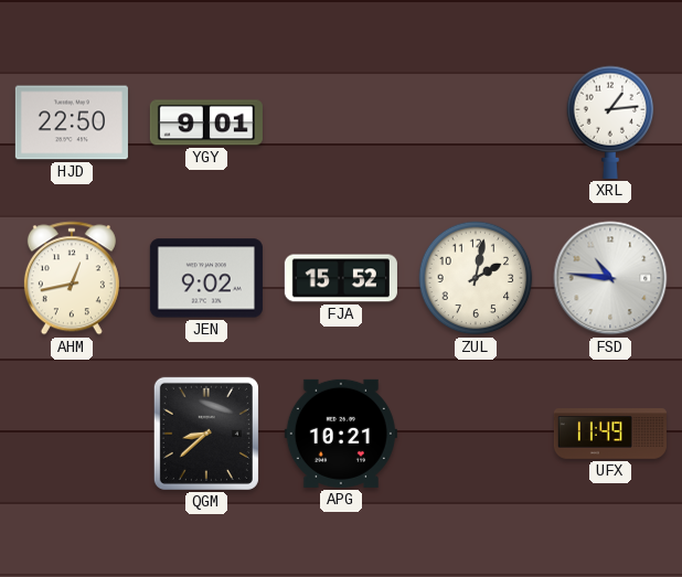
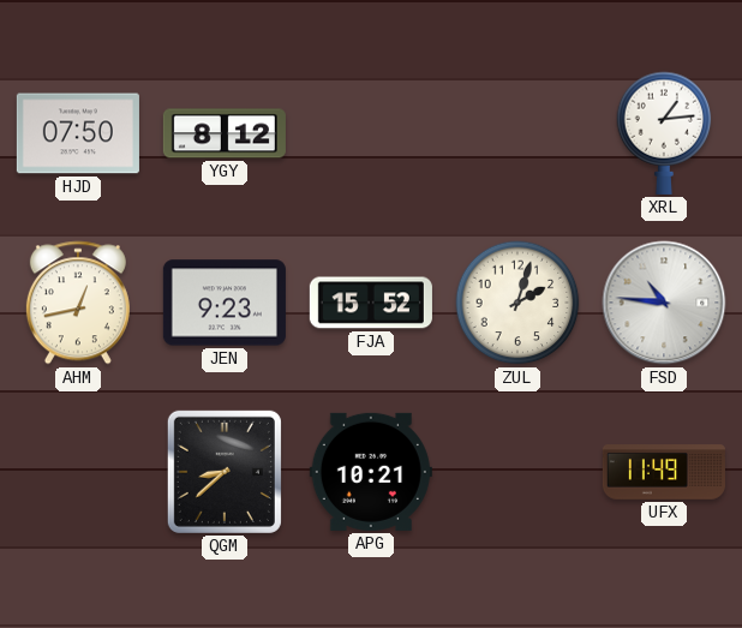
HJD: 22:50 -> 07:50 (78, 133)
YGY: 9:01 -> 8:12 (225, 133)
JEN: 9:02 -> 9:23 (225, 303)
ZUL: 2:02 -> 2:03 (517, 303)
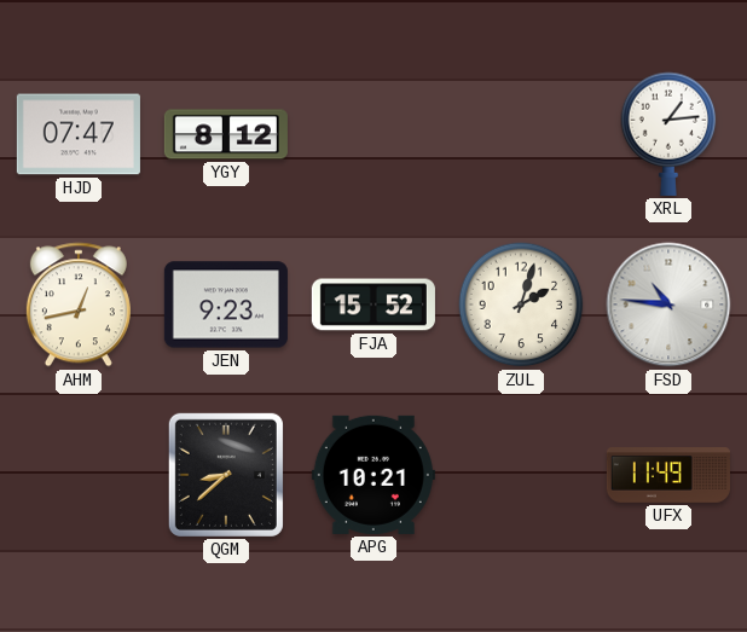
HJD: 07:50 -> 07:47 (79, 134)
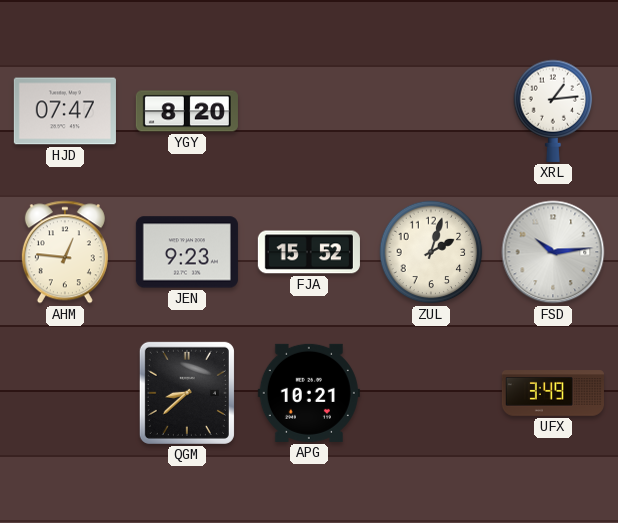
YGY: 8:12 -> 8:20 (187, 111)
AHM: 12:43 -> 12:46 (65, 252)
FSD: 10:46 -> 10:14 (553, 252)
UFX: 11:49 -> 3:49 (553, 393)
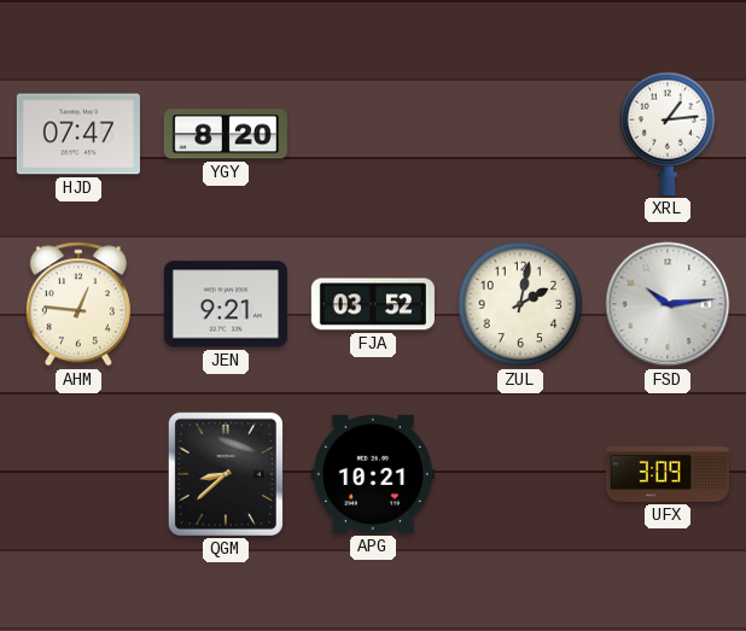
JEN: 9:23 -> 9:21 (226, 304)
FJA: 15:52 -> 03:52 (373, 304)
ZUL: 2:03 -> 2:02 (520, 304)
UFX: 3:49 -> 3:09 (668, 474)
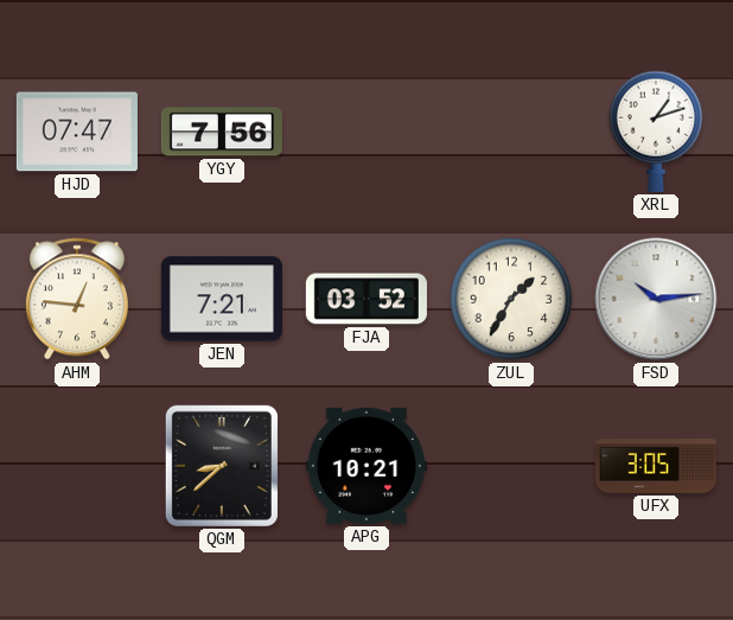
YGY: 8:20 -> 7:56 (222, 132)
XRL: 1:14 -> 1:12 (656, 132)
JEN: 9:21 -> 7:21 (222, 299)
ZUL: 2:02 -> 1:35 (511, 299)
UFX: 3:09 -> 3:05 (656, 466)
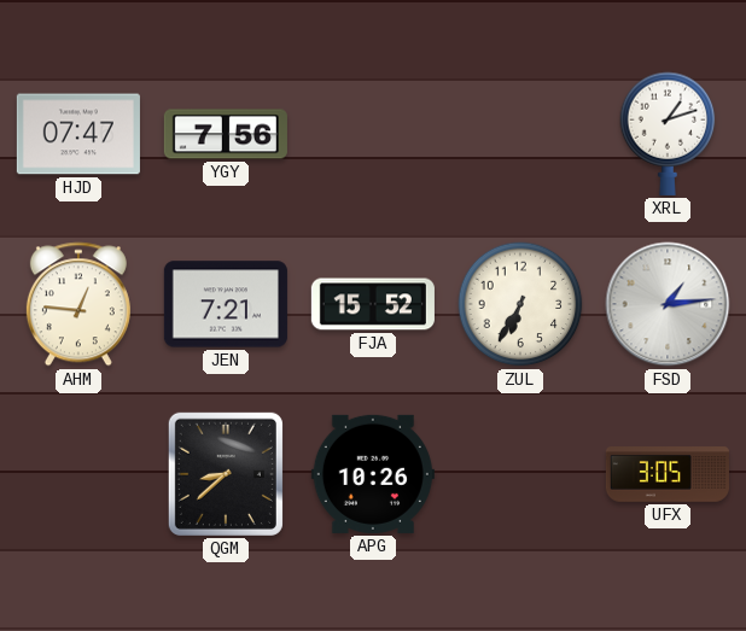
FJA: 03:52 -> 15:52 (373, 304)
ZUL: 1:35 -> 6:35 (520, 304)
FSD: 10:14 -> 1:14 (668, 304)
APG: 10:21 -> 10:26 (373, 474)
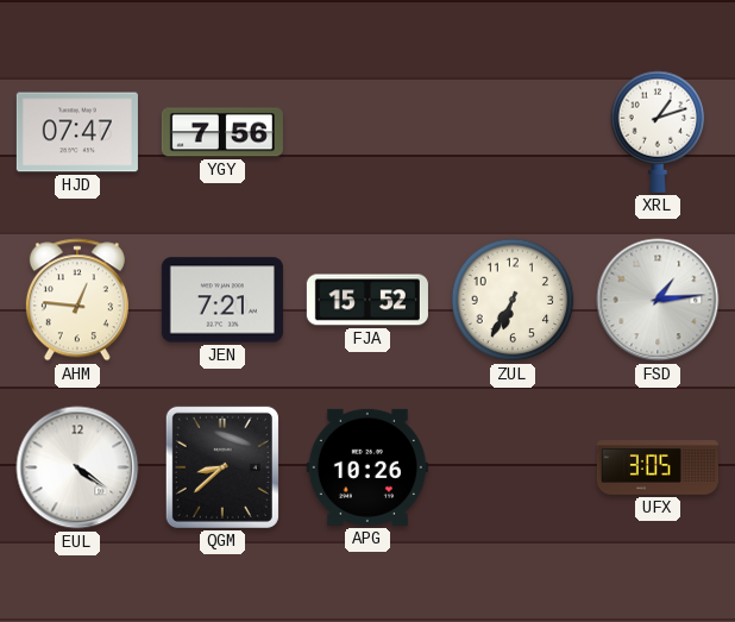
EUL: none -> 4:21 (77, 467)
